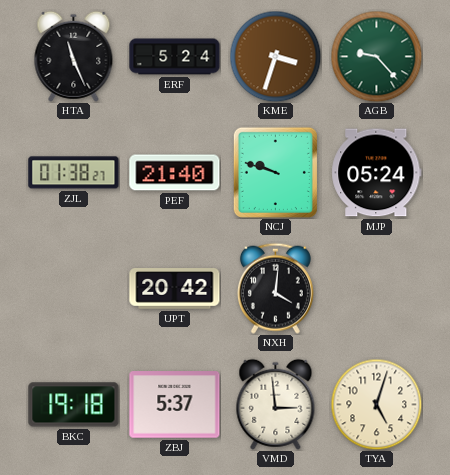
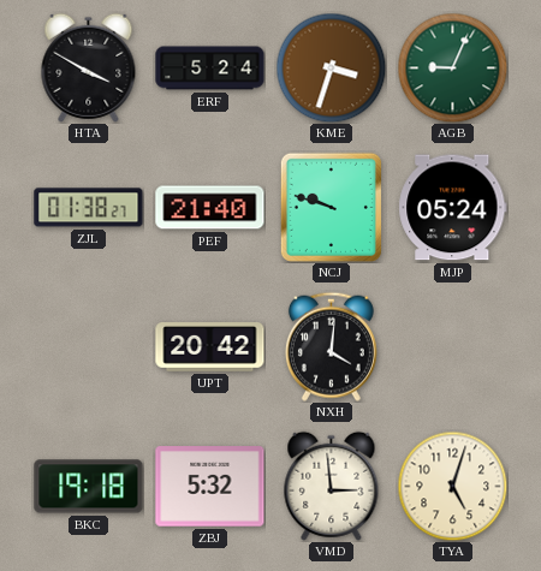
HTA: 11:26 -> 3:50 (89, 67)
AGB: 9:23 -> 9:04 (452, 67)
ZBJ: 5:37 -> 5:32 (210, 487)
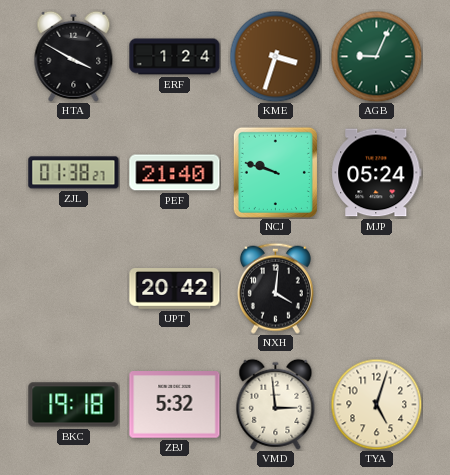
ERF: 5:24 -> 1:24 (175, 57)
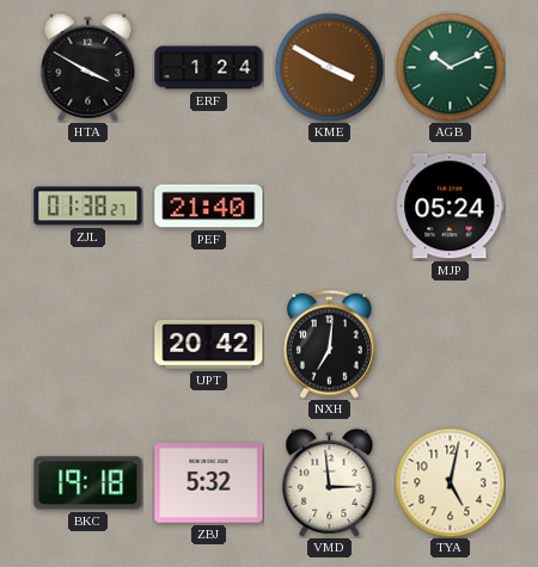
KME: 3:33 -> 3:50 (329, 67)
AGB: 9:04 -> 10:11 (450, 67)
NCJ: 9:48 -> none (275, 172)
NXH: 4:01 -> 7:01 (329, 344)
TYA: 5:03 -> 5:02 (450, 482)
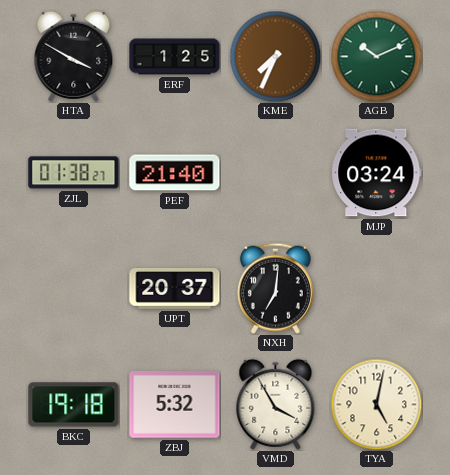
ERF: 1:24 -> 1:25 (175, 57)
KME: 3:50 -> 7:34 (275, 56)
MJP: 05:24 -> 03:24 (377, 173)
UPT: 20:42 -> 20:37 (175, 289)
VMD: 2:59 -> 3:55 (276, 404)
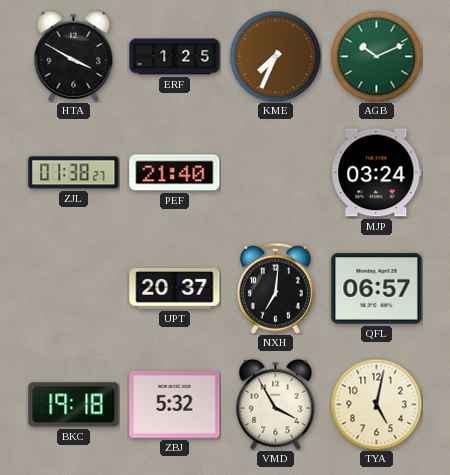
QFL: none -> 06:57 (377, 289)
